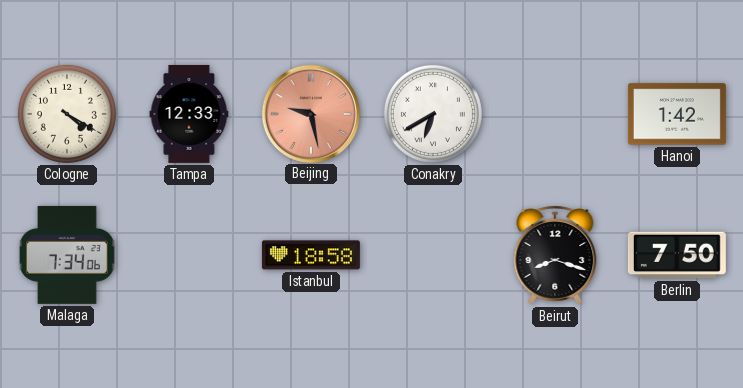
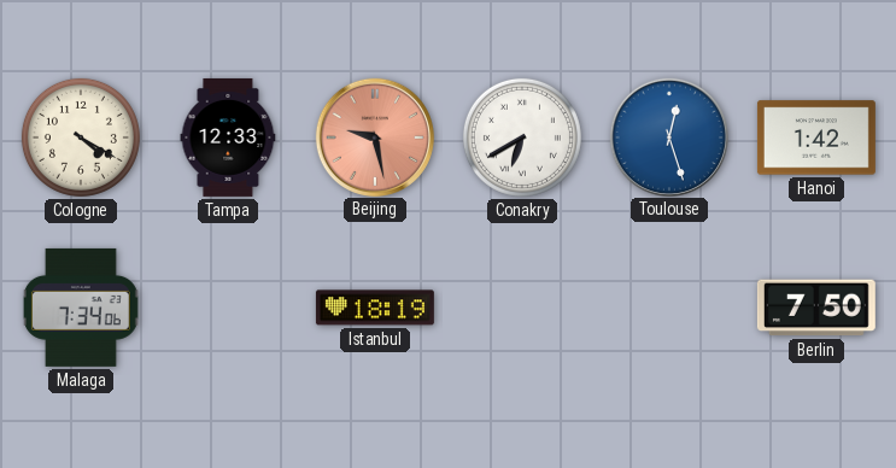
Toulouse: none -> 12:27 (668, 136)
Istanbul: 18:58 -> 18:19 (375, 308)
Beirut: 8:18 -> none (555, 255)
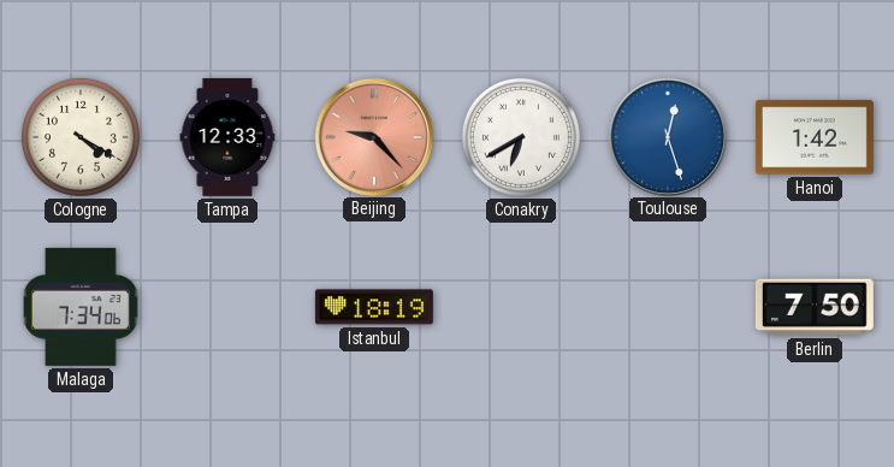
Beijing: 9:28 -> 9:23 (373, 136)
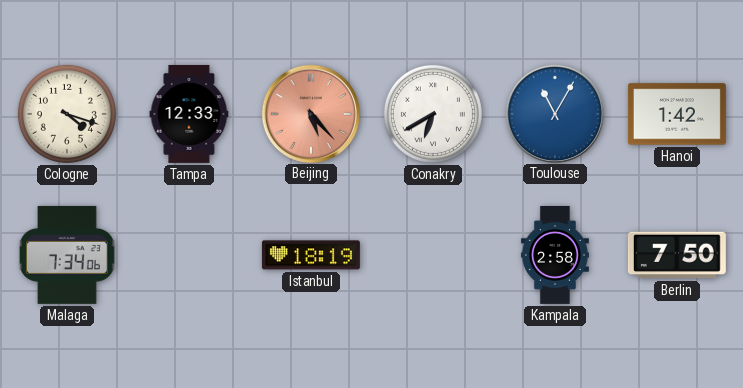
Cologne: 4:20 -> 4:18 (67, 114)
Beijing: 9:23 -> 5:23 (310, 113)
Toulouse: 12:27 -> 11:05 (554, 113)
Kampala: none -> 2:58 (555, 255)
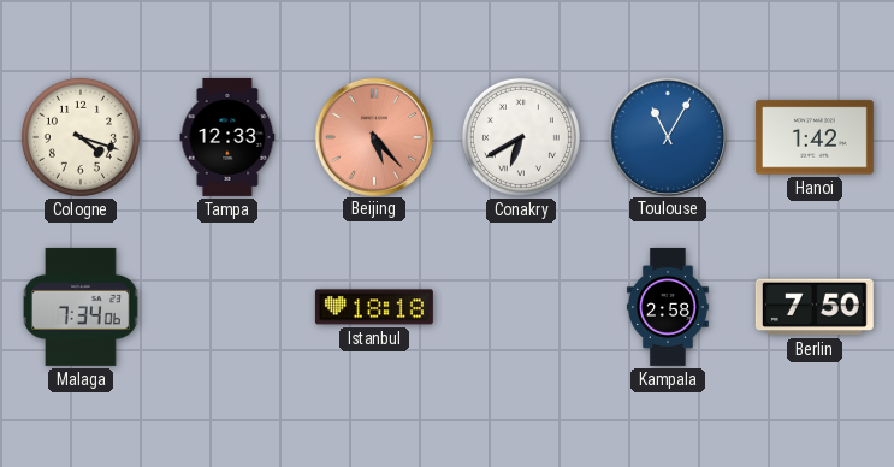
Istanbul: 18:19 -> 18:18 (374, 307)
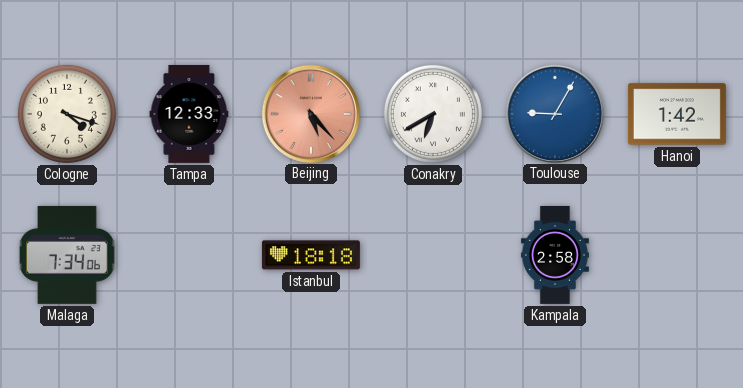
Toulouse: 11:05 -> 9:05 (554, 113)
Berlin: 7:50 -> none (815, 307)
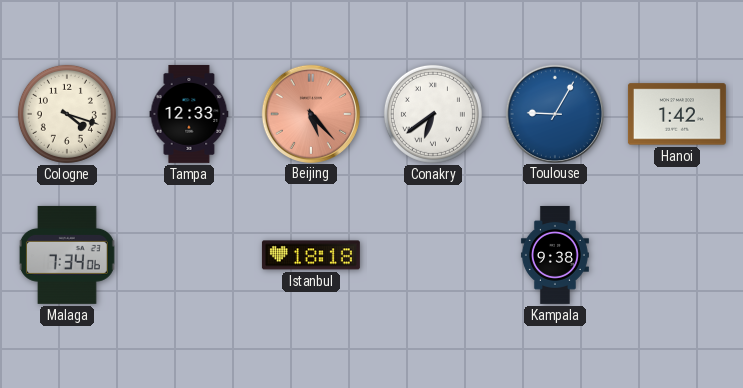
Conakry: 6:40 -> 6:39 (433, 114)
Kampala: 2:58 -> 9:38 (555, 255)
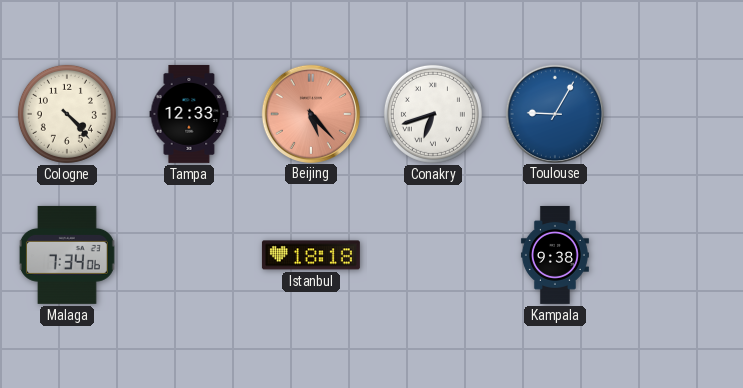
Cologne: 4:18 -> 4:23 (67, 114)
Conakry: 6:39 -> 6:42 (433, 114)
Hanoi: 1:42 -> none (677, 114)
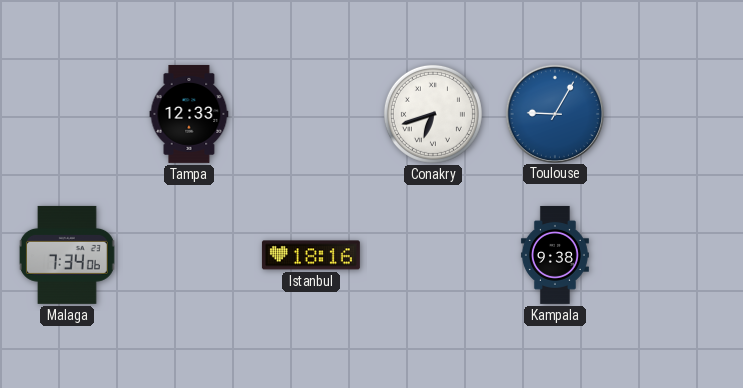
Cologne: 4:23 -> none (67, 114)
Beijing: 5:23 -> none (310, 113)
Istanbul: 18:18 -> 18:16 (311, 255)
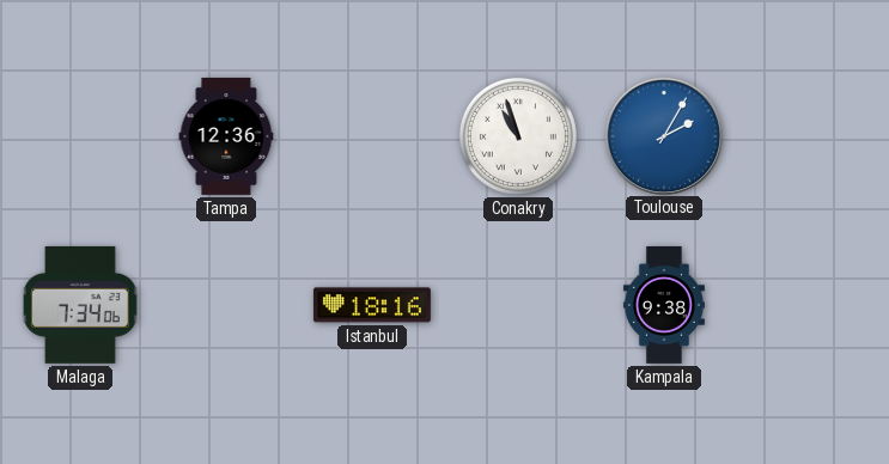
Tampa: 12:33 -> 12:36 (226, 136)
Conakry: 6:42 -> 10:57 (518, 136)
Toulouse: 9:05 -> 2:05 (663, 135)
